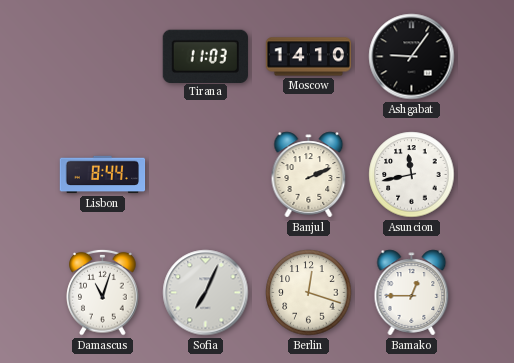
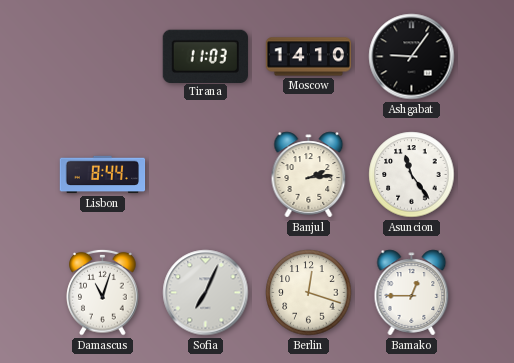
Banjul: 2:11 -> 2:14 (309, 175)
Asuncion: 11:43 -> 11:24 (412, 175)
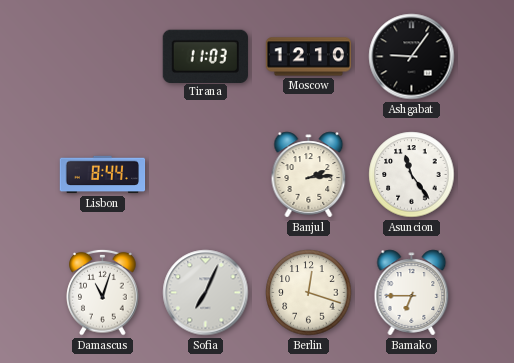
Moscow: 14:10 -> 12:10 (309, 57)
Bamako: 12:45 -> 6:45 (412, 293)
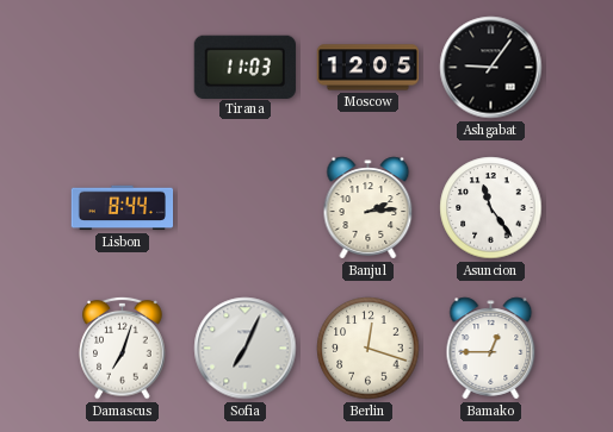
Moscow: 12:10 -> 12:05 (369, 68)
Damascus: 11:03 -> 7:03 (123, 348)
Bamako: 6:45 -> 12:45 (491, 349)
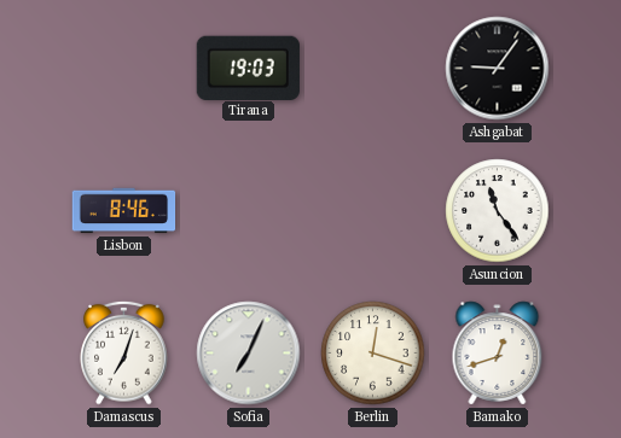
Tirana: 11:03 -> 19:03 (248, 68)
Moscow: 12:05 -> none (369, 68)
Lisbon: 8:44 -> 8:46 (124, 211)
Banjul: 2:14 -> none (369, 208)
Bamako: 12:45 -> 12:42 (498, 354)
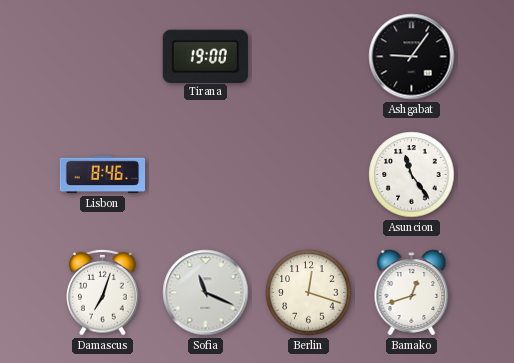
Tirana: 19:03 -> 19:00 (205, 56)
Sofia: 7:04 -> 11:19 (206, 293)
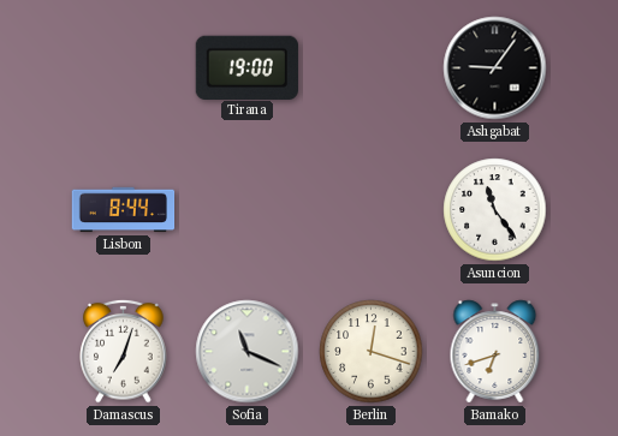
Lisbon: 8:46 -> 8:44 (124, 210)
Bamako: 12:42 -> 6:42 (495, 352)
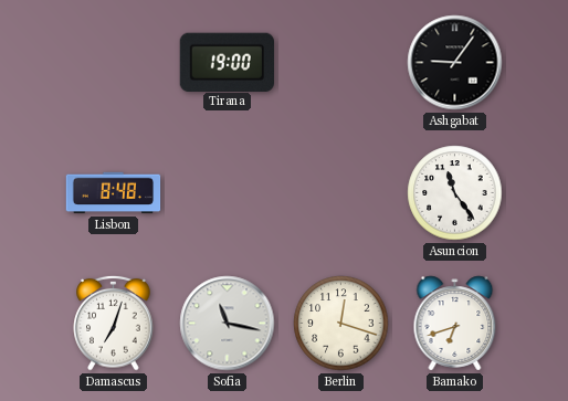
Lisbon: 8:44 -> 8:48 (114, 193)
Sofia: 11:19 -> 11:17 (228, 324)
